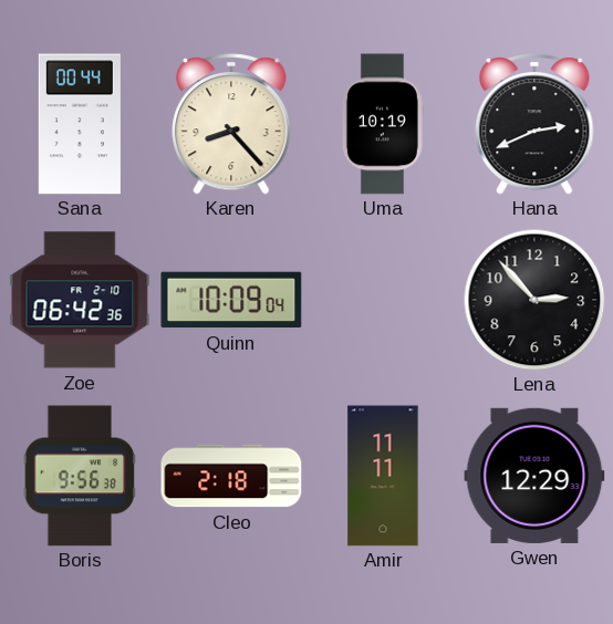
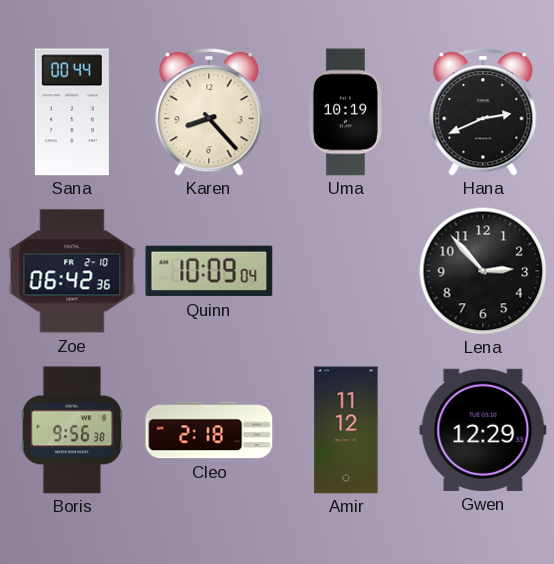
Amir: 11:11 -> 11:12 (346, 430)
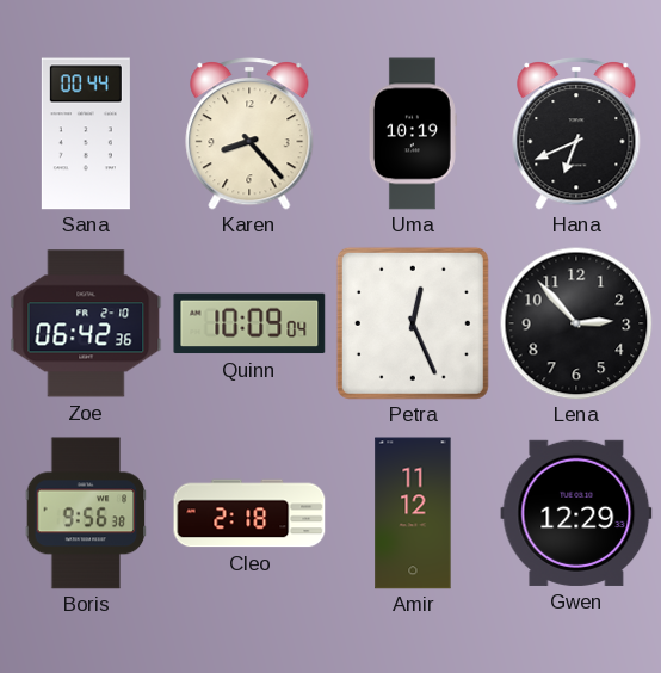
Hana: 2:41 -> 6:41 (576, 134)
Petra: none -> 12:26 (413, 323)
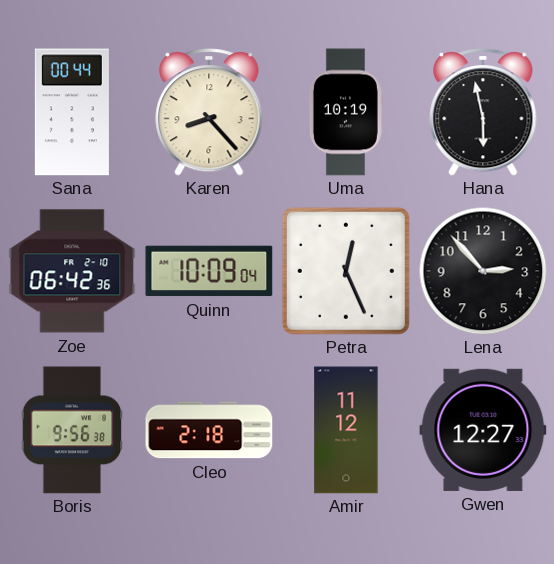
Hana: 6:41 -> 5:58 (483, 112)
Gwen: 12:29 -> 12:27 (483, 430)
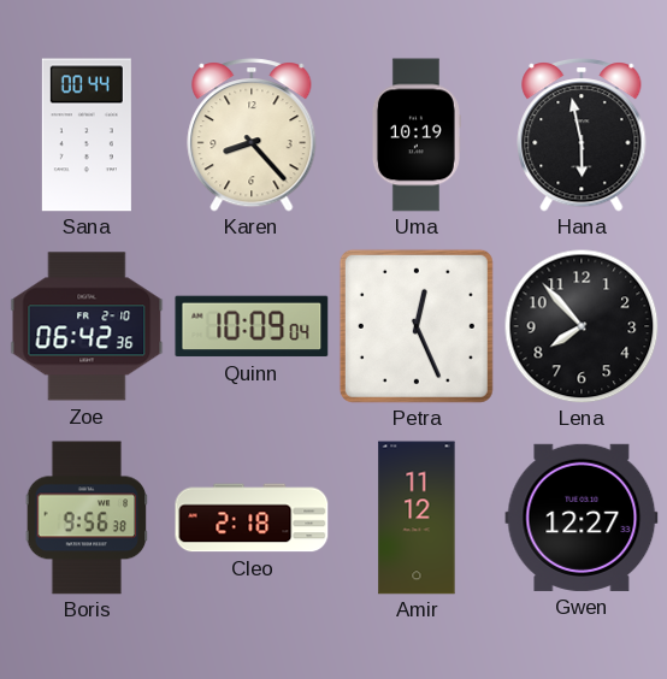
Lena: 2:53 -> 7:53 (582, 326)
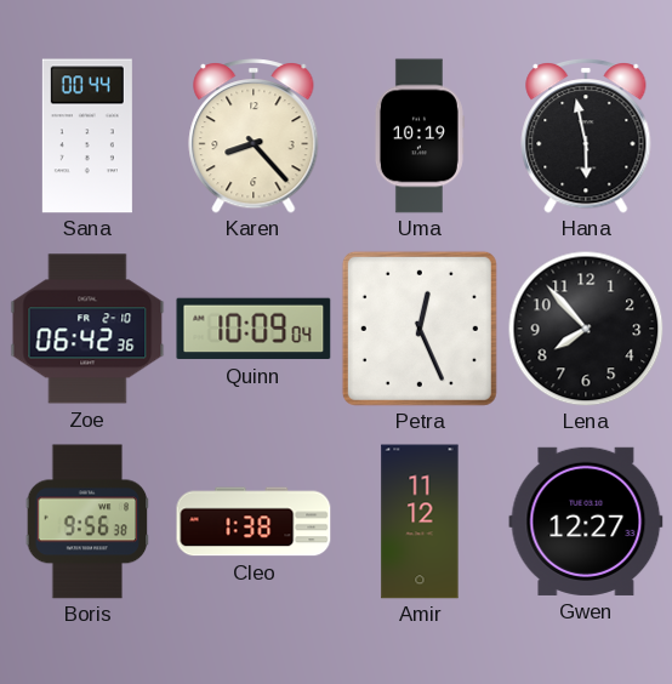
Cleo: 2:18 -> 1:38 (254, 521)
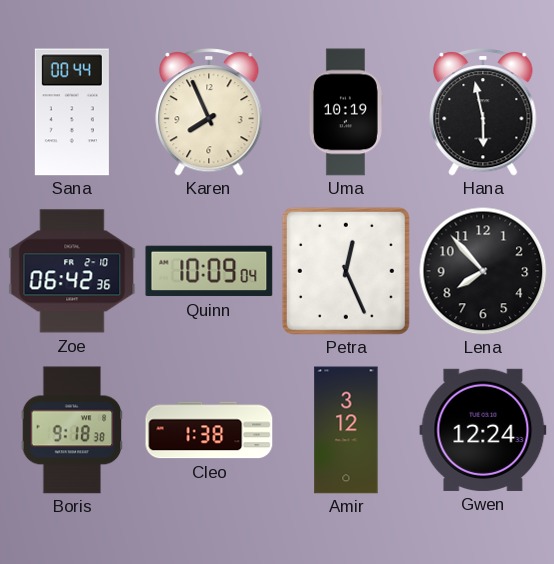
Karen: 8:23 -> 7:56 (209, 112)
Boris: 9:56 -> 9:18 (72, 430)
Amir: 11:12 -> 3:12 (346, 430)
Gwen: 12:27 -> 12:24 (483, 430)
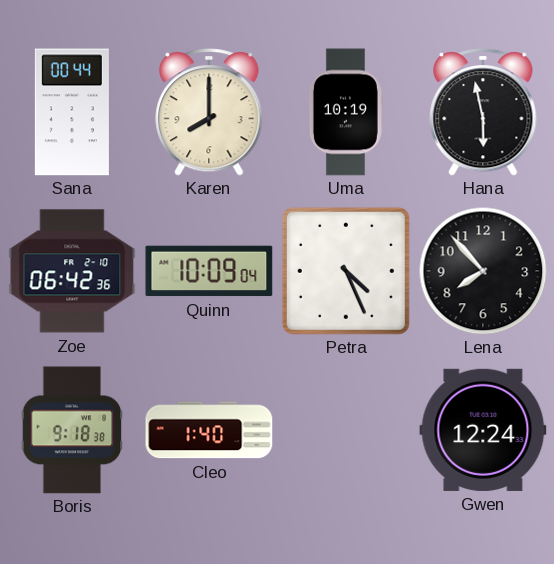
Karen: 7:56 -> 8:00 (209, 112)
Petra: 12:26 -> 4:26 (346, 271)
Cleo: 1:38 -> 1:40 (209, 430)
Amir: 3:12 -> none (346, 430)
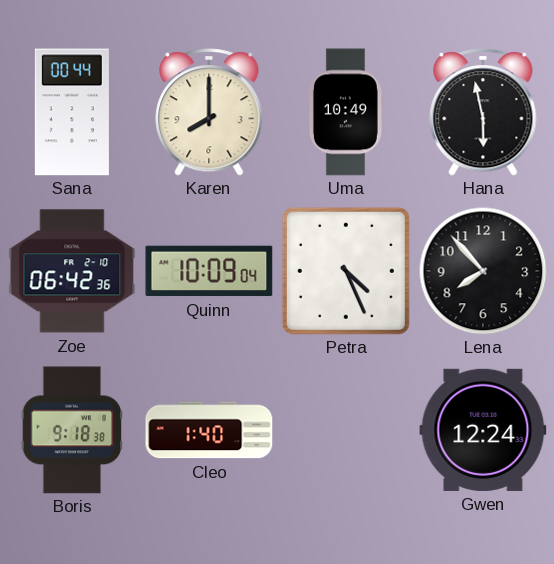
Uma: 10:19 -> 10:49 (345, 112)
